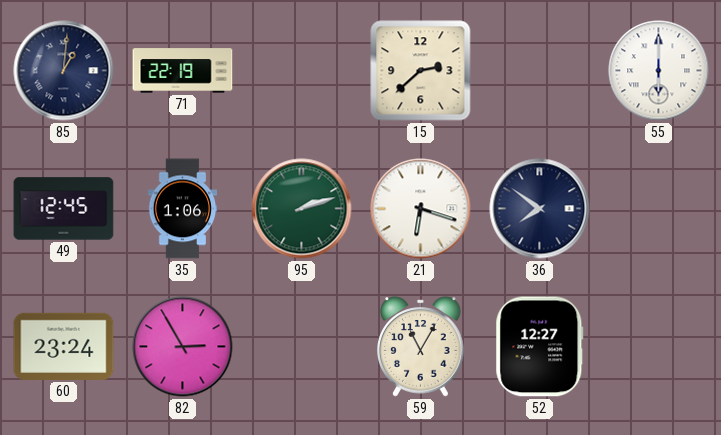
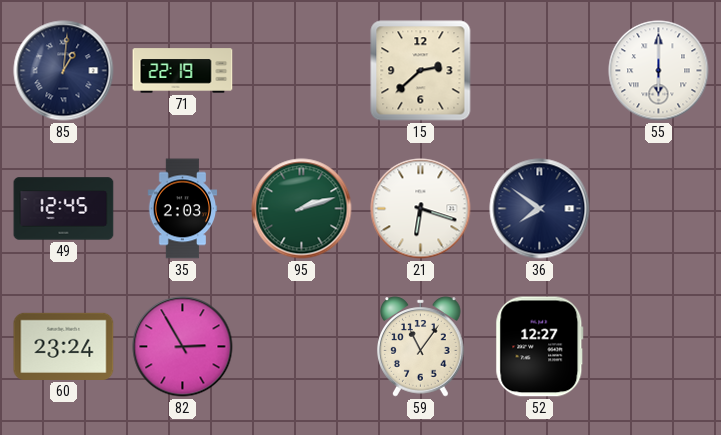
35: 1:06 -> 2:03 (183, 209)
59: 11:05 -> 11:06 (421, 347)
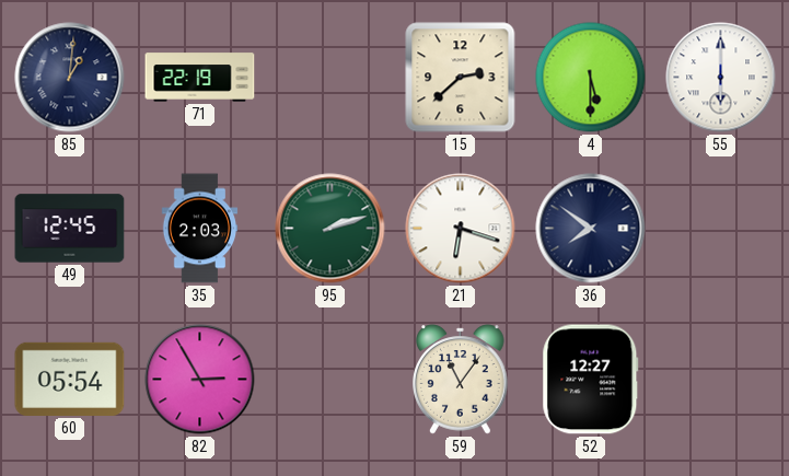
4: none -> 5:30 (591, 78)
60: 23:24 -> 05:54 (70, 379)
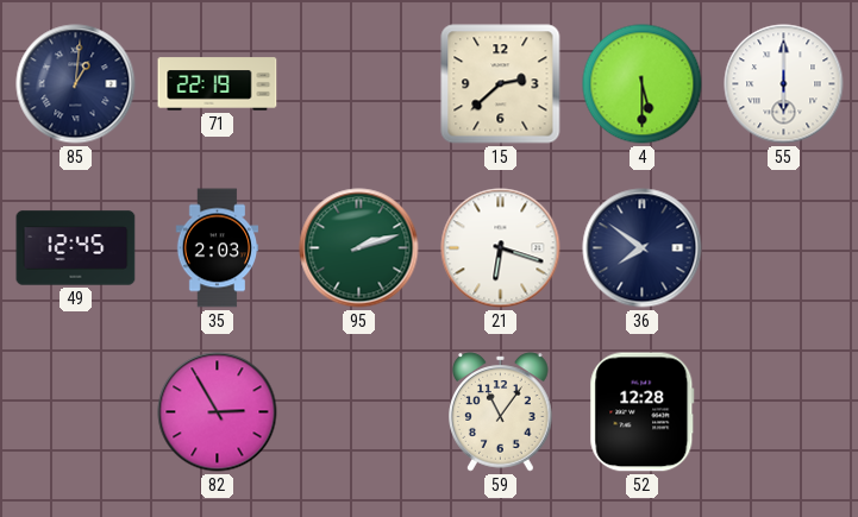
60: 05:54 -> none (70, 379)
52: 12:27 -> 12:28 (643, 412)
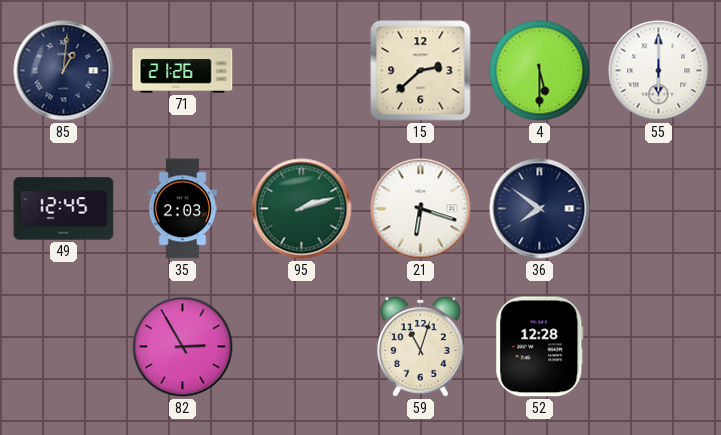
71: 22:19 -> 21:26 (183, 71)
59: 11:06 -> 11:03 (421, 347)
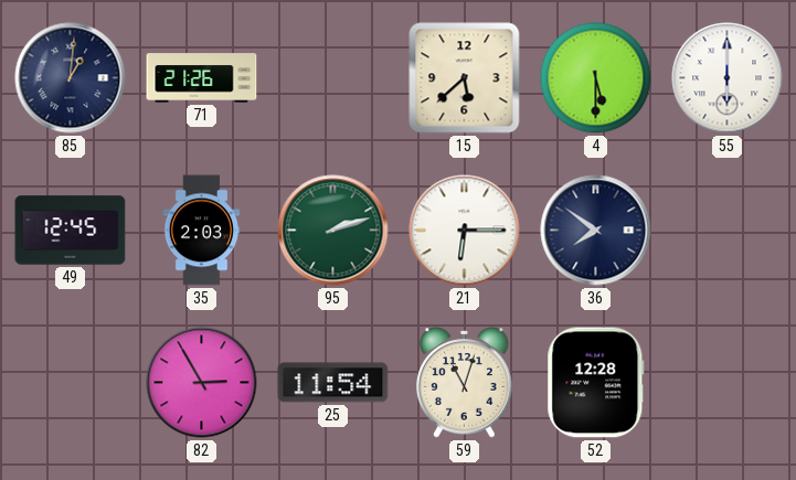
15: 2:38 -> 5:38 (465, 78)
21: 6:18 -> 6:15 (465, 231)
25: none -> 11:54 (333, 383)
